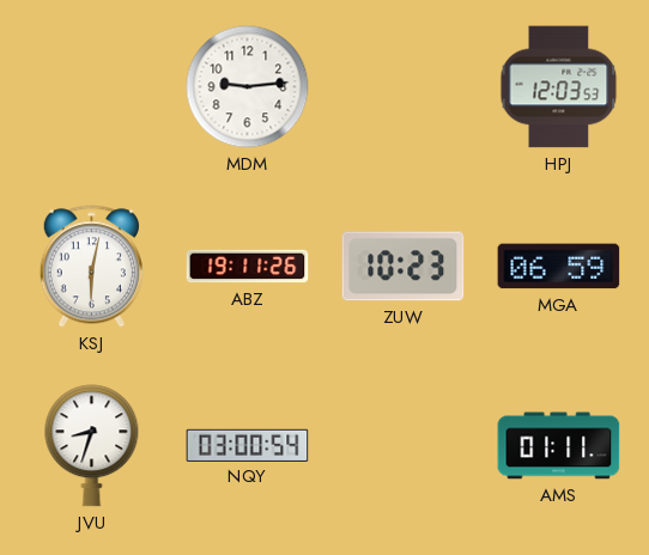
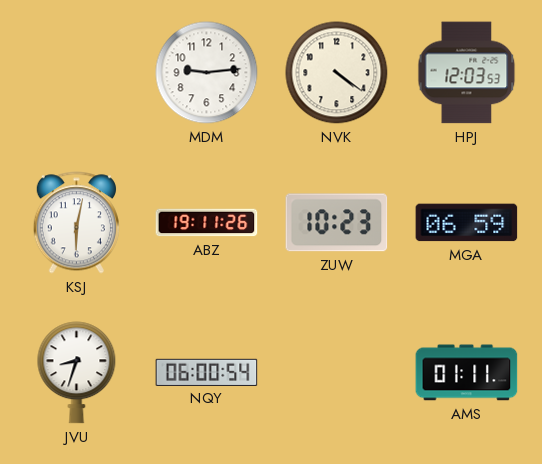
NVK: none -> 4:21 (337, 73)
NQY: 03:00 -> 06:00 (207, 372)
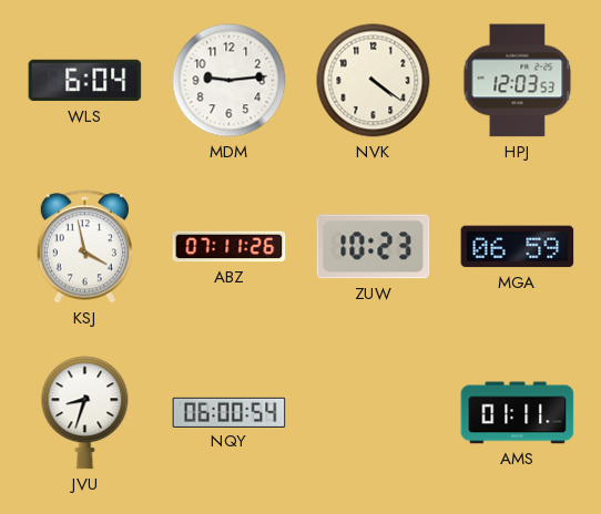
WLS: none -> 6:04 (85, 81)
KSJ: 6:02 -> 3:58 (84, 247)
ABZ: 19:11 -> 07:11 (230, 247)
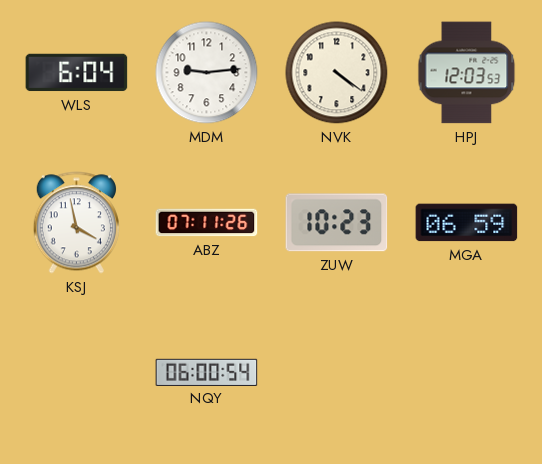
JVU: 8:33 -> none (85, 413)
AMS: 01:11 -> none (518, 413)
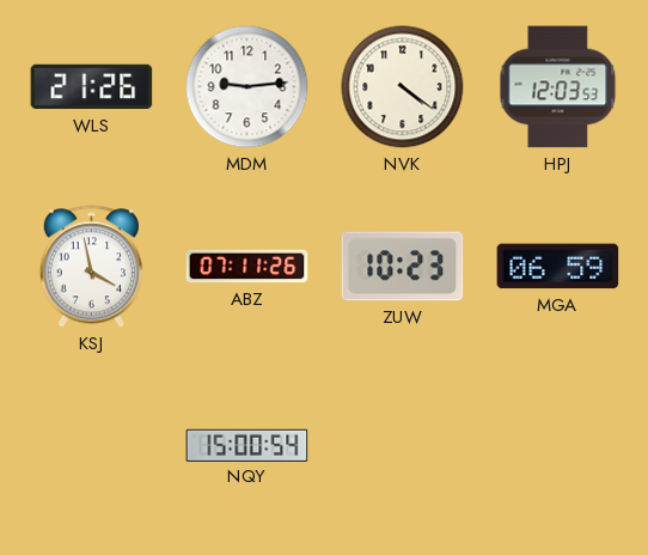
WLS: 6:04 -> 21:26 (92, 87)
NQY: 06:00 -> 15:00 (247, 445)
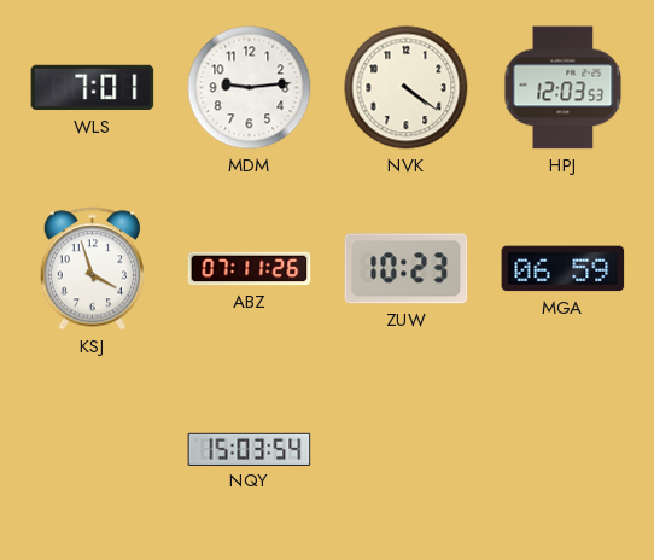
WLS: 21:26 -> 7:01 (93, 88)
KSJ: 3:58 -> 3:57 (92, 269)
NQY: 15:00 -> 15:03 (250, 449)
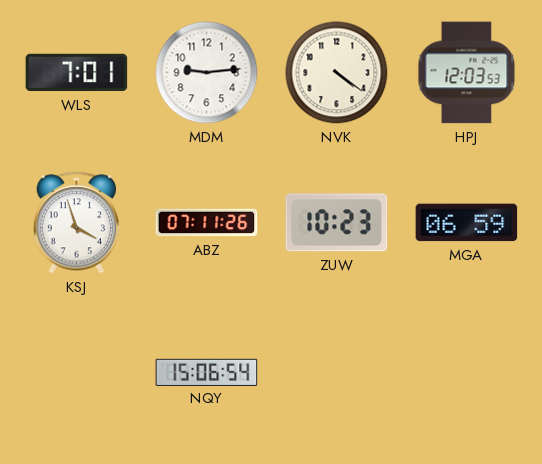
NQY: 15:03 -> 15:06 (207, 372)
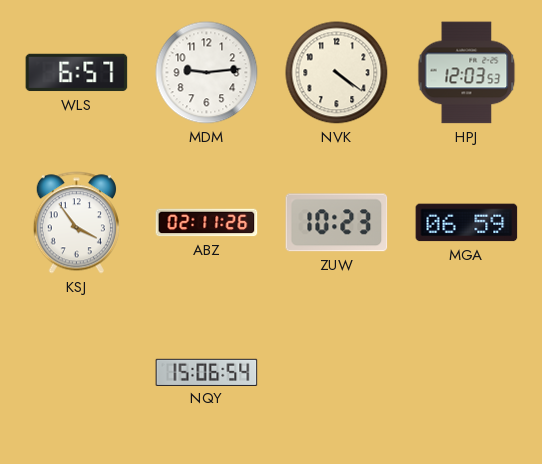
WLS: 7:01 -> 6:57 (77, 73)
KSJ: 3:57 -> 3:54 (76, 223)
ABZ: 07:11 -> 02:11 (207, 223)
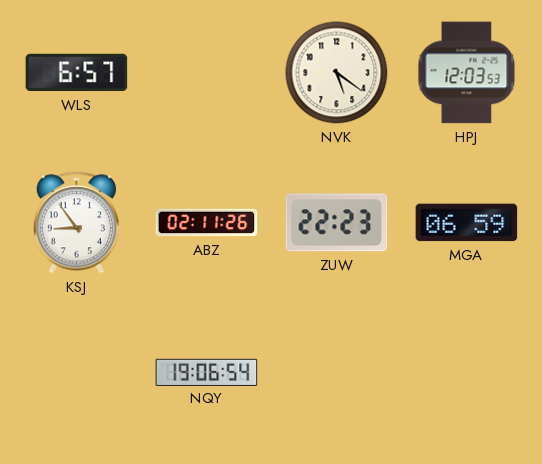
MDM: 9:14 -> none (207, 73)
NVK: 4:21 -> 5:21 (337, 73)
KSJ: 3:54 -> 8:54 (76, 223)
ZUW: 10:23 -> 22:23 (337, 223)
NQY: 15:06 -> 19:06 (207, 372)
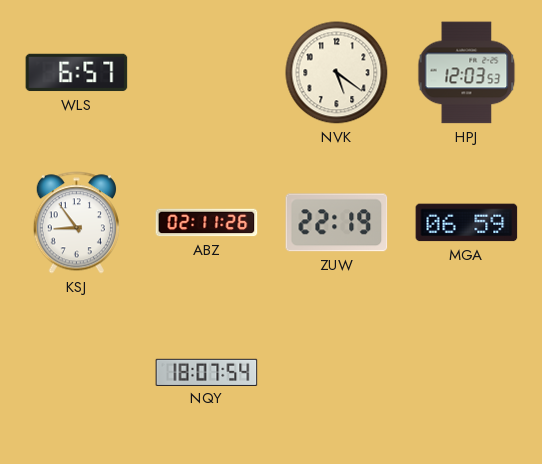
ZUW: 22:23 -> 22:19 (337, 223)
NQY: 19:06 -> 18:07 (207, 372)
